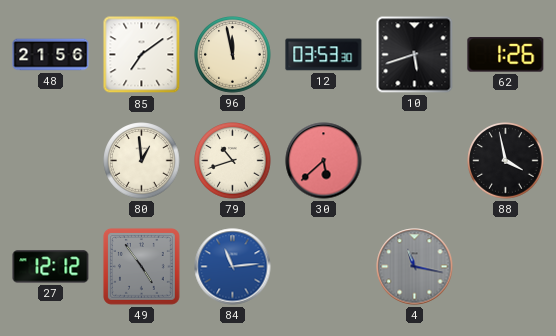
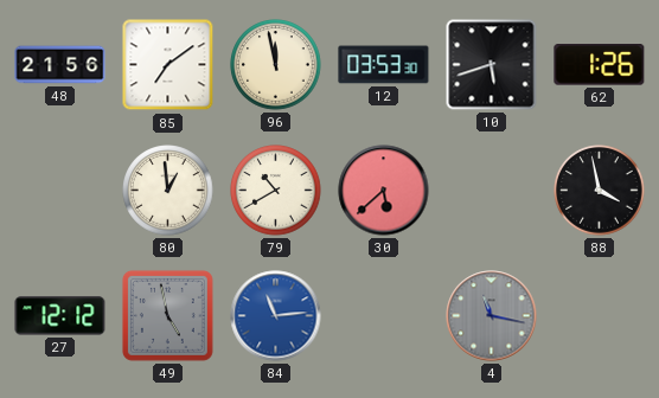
79: 10:42 -> 10:40 (276, 191)
49: 4:54 -> 4:58 (167, 315)
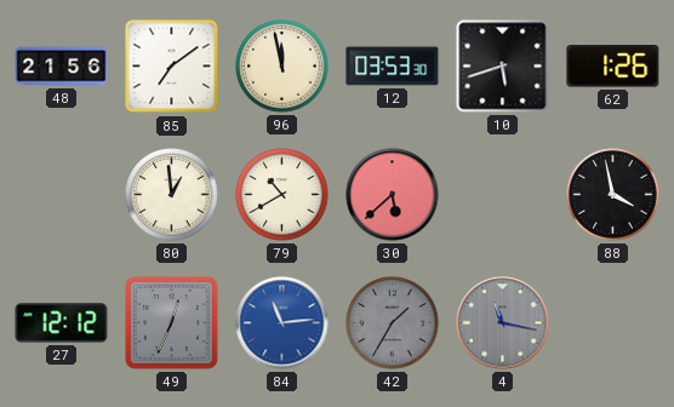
49: 4:58 -> 12:34 (171, 322)
42: none -> 1:35 (393, 323)
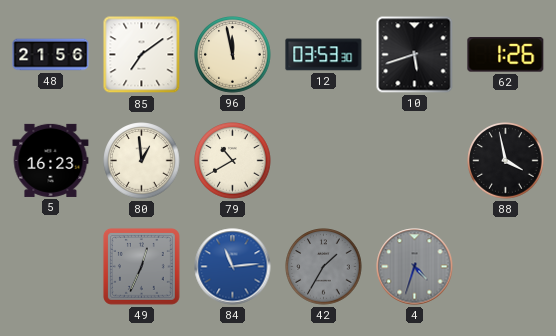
5: none -> 16:23 (51, 160)
30: 5:38 -> none (393, 195)
27: 12:12 -> none (62, 323)
4: 11:17 -> 4:33 (415, 267)
